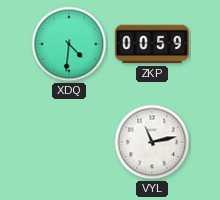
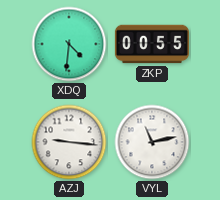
ZKP: 00:59 -> 00:55 (152, 44)
AZJ: none -> 9:16 (69, 142)
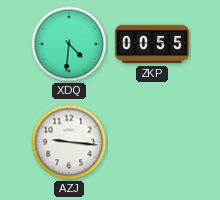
VYL: 11:13 -> none (152, 142)
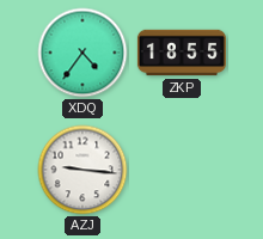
XDQ: 4:31 -> 4:36 (82, 53)
ZKP: 00:55 -> 18:55 (182, 53)
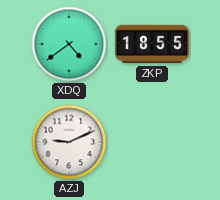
XDQ: 4:36 -> 4:39 (69, 44)
AZJ: 9:16 -> 9:11 (69, 142)
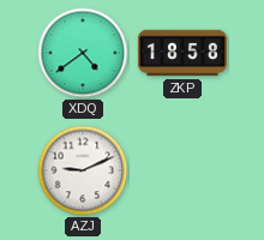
ZKP: 18:55 -> 18:58 (182, 53)
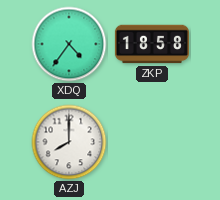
XDQ: 4:39 -> 4:36 (69, 44)
AZJ: 9:11 -> 8:00 (69, 142)
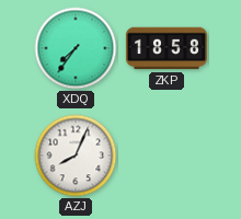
XDQ: 4:36 -> 7:36 (76, 48)
AZJ: 8:00 -> 8:04 (76, 155)
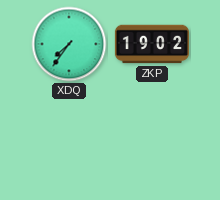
ZKP: 18:58 -> 19:02 (152, 44)
AZJ: 8:04 -> none (76, 155)
